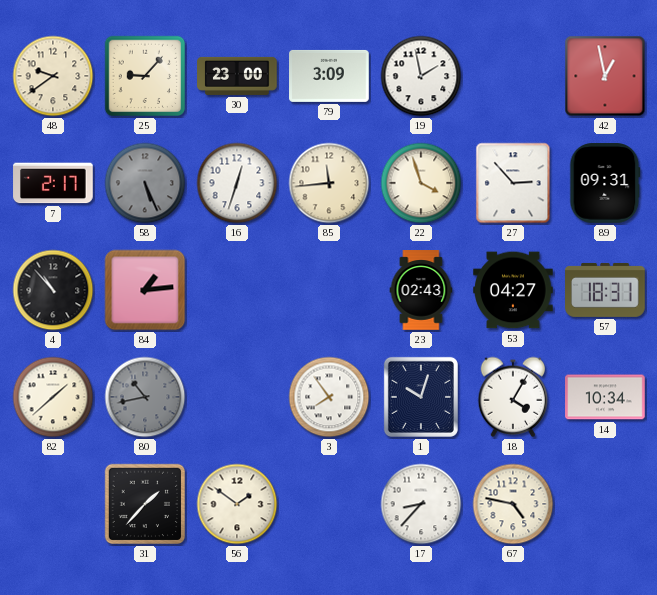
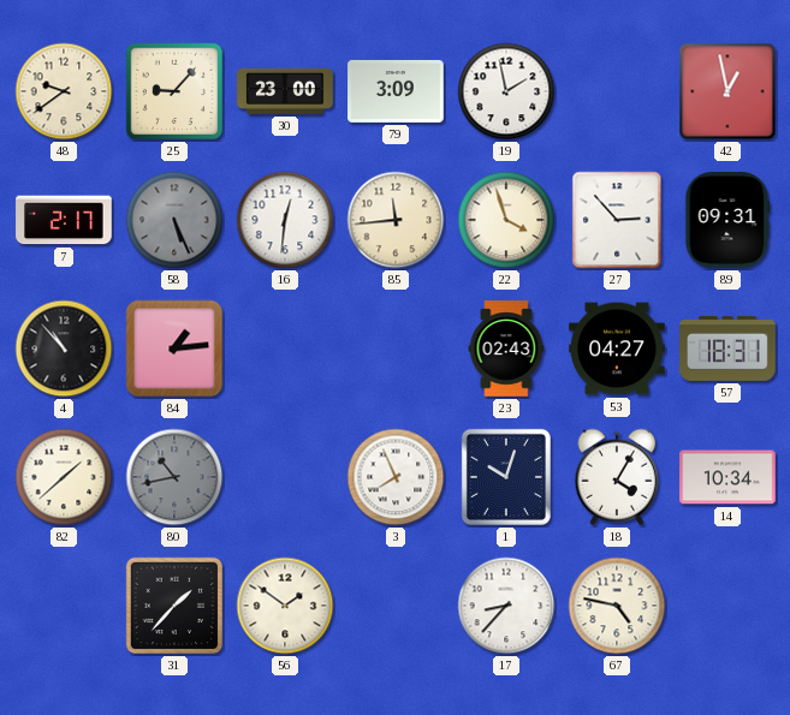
16: 12:33 -> 12:31 (285, 220)
3: 7:54 -> 7:56 (396, 477)
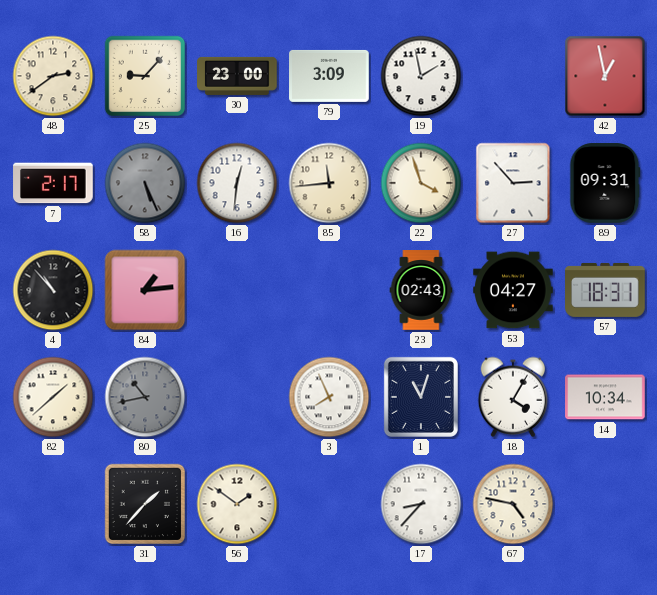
48: 9:39 -> 2:39 (53, 76)
1: 10:03 -> 11:03 (421, 397)
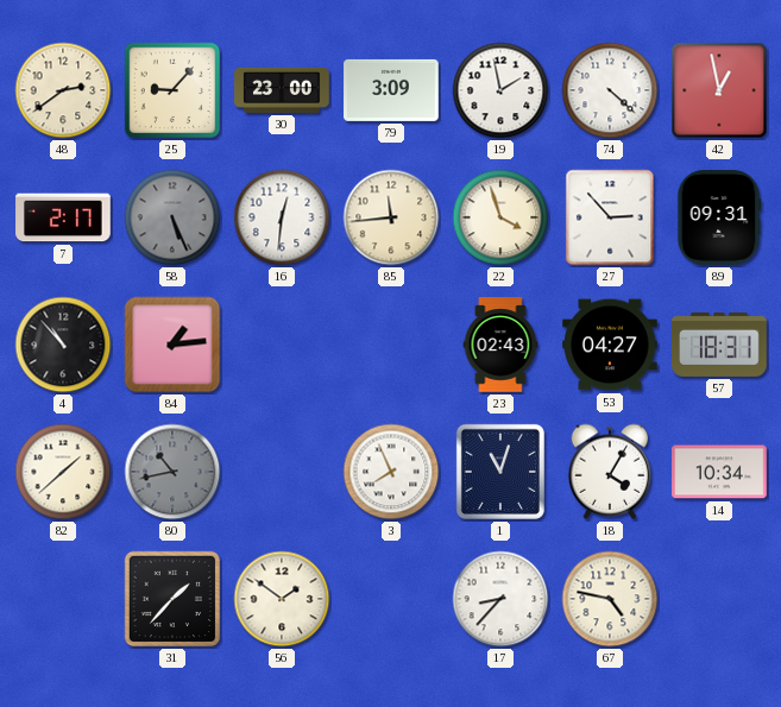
74: none -> 4:22 (610, 90)
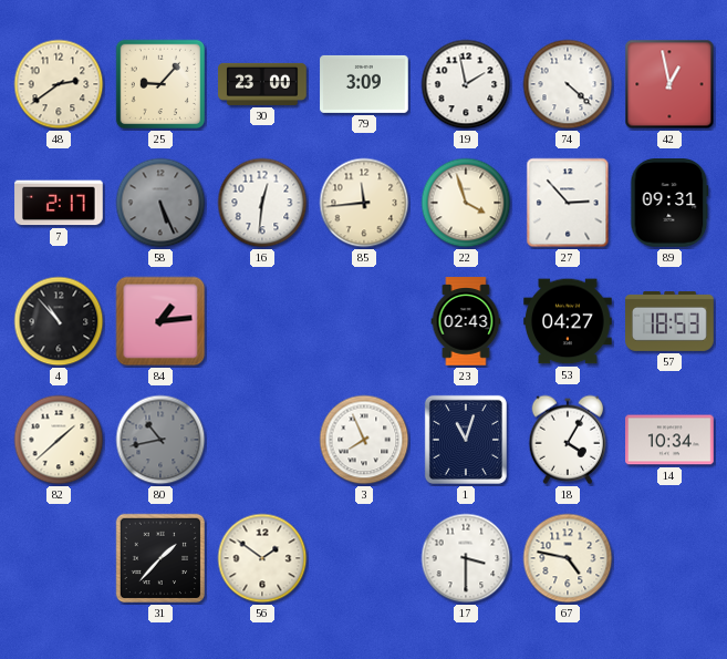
57: 18:31 -> 18:53 (669, 321)
17: 8:37 -> 3:30 (466, 558)
